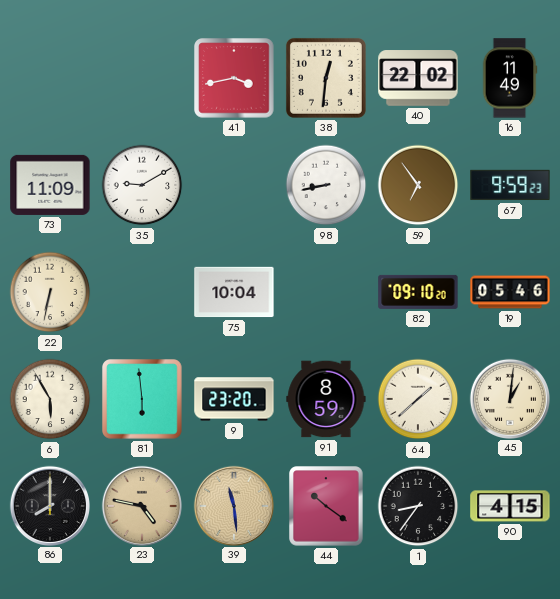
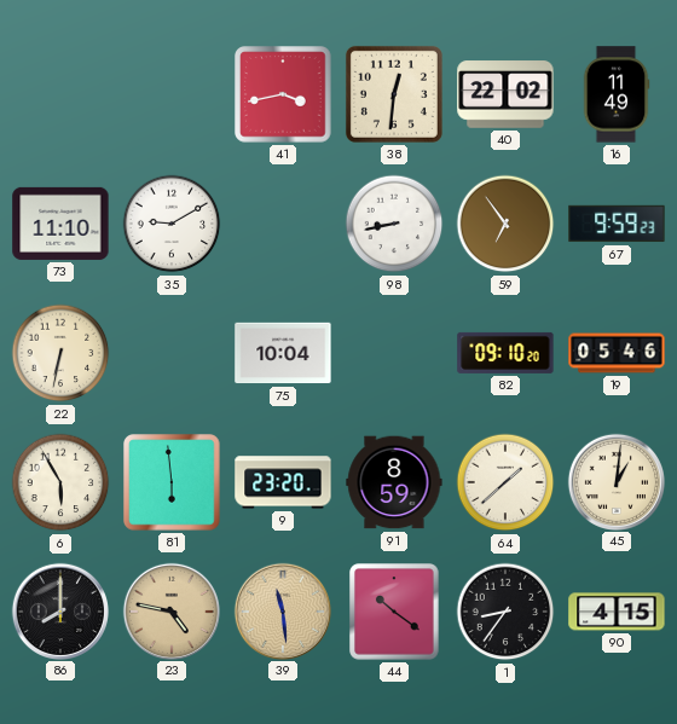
73: 11:09 -> 11:10 (60, 224)
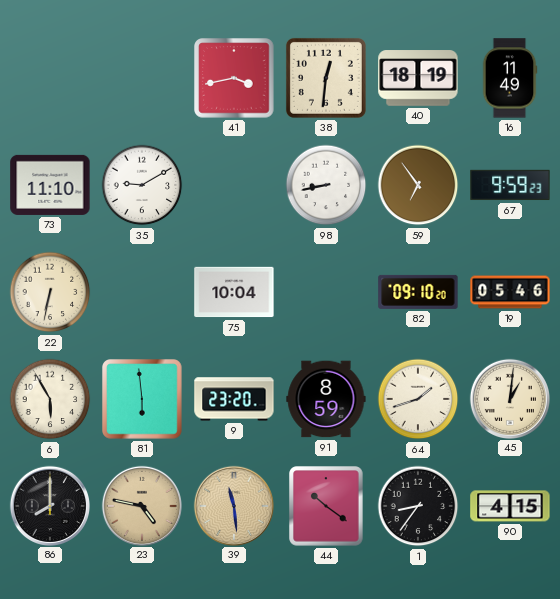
40: 22:02 -> 18:19 (418, 78)
64: 1:38 -> 1:42 (418, 399)
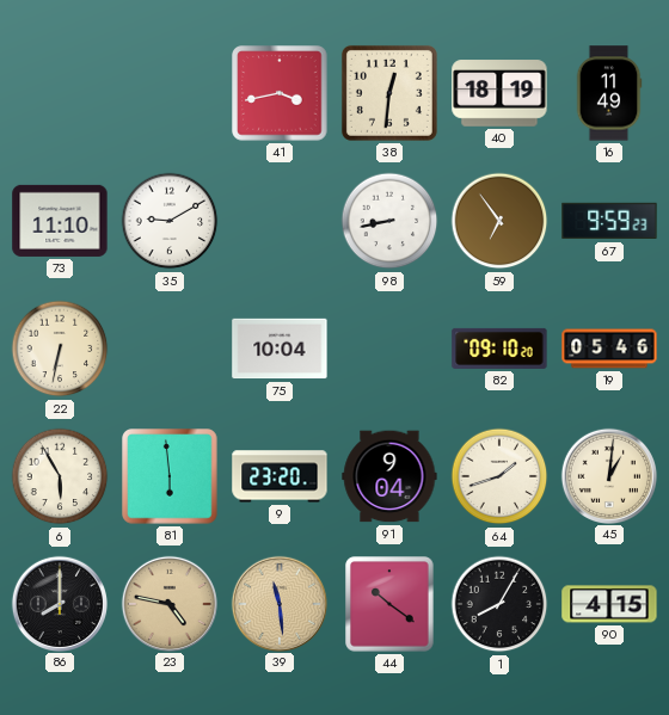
91: 8:59 -> 9:04 (389, 476)
1: 8:36 -> 8:05 (499, 604)
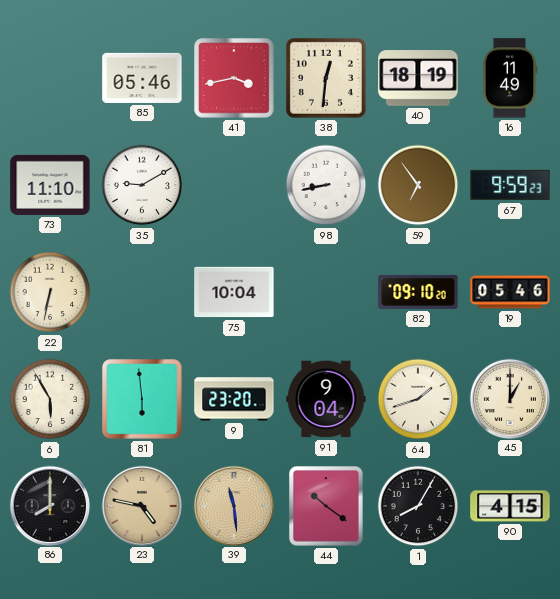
85: none -> 05:46 (142, 78)
45: 1:01 -> 1:00 (509, 398)
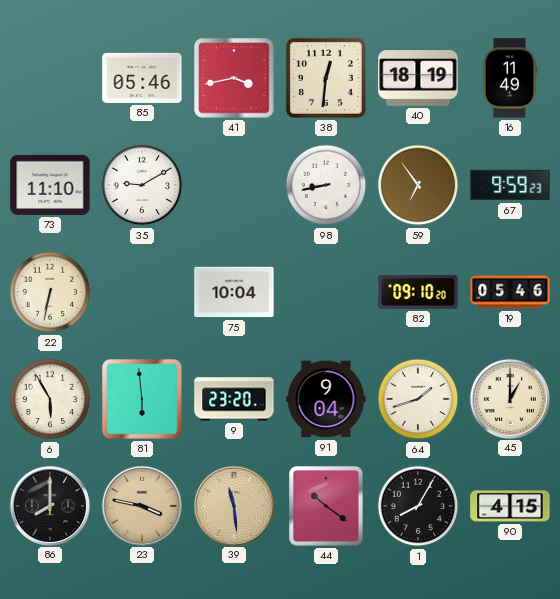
23: 4:47 -> 3:47 (141, 505)
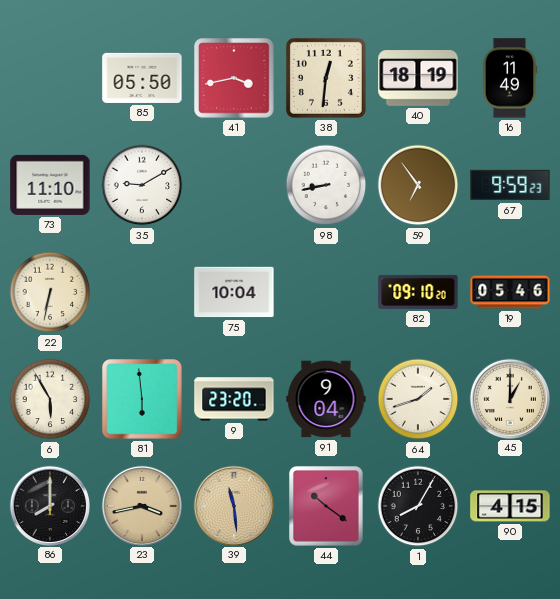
85: 05:46 -> 05:50 (142, 78)
23: 3:47 -> 3:43 (141, 505)
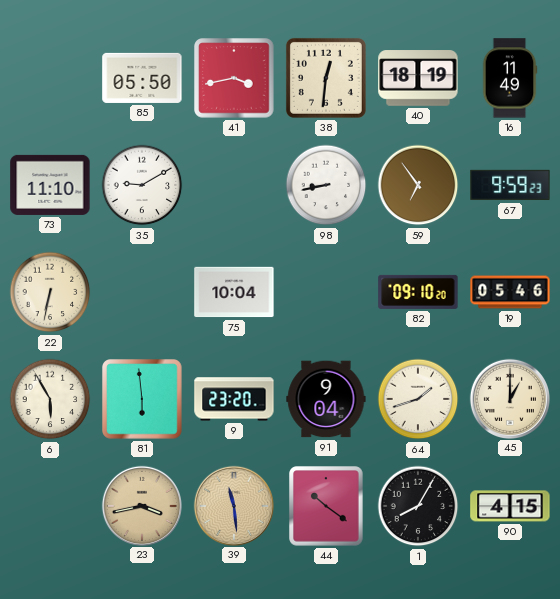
86: 8:00 -> none (49, 505)
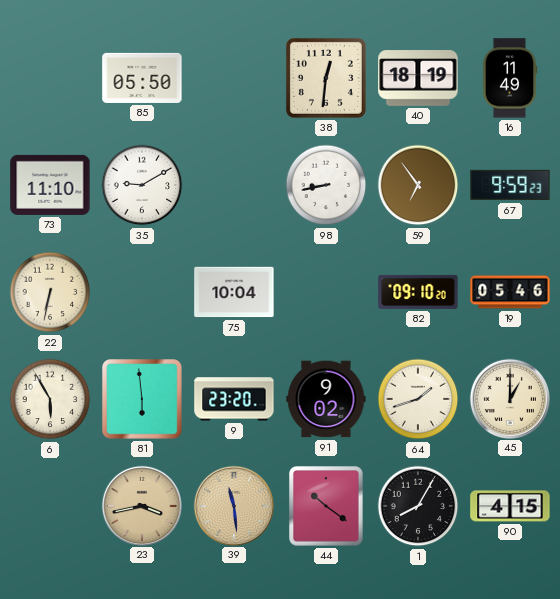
41: 3:43 -> none (234, 78)
91: 9:04 -> 9:02 (326, 399)
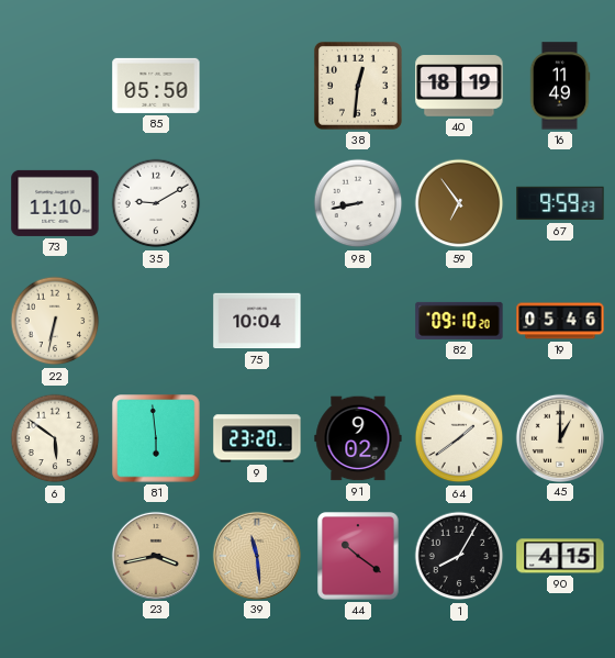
6: 5:55 -> 5:51 (55, 438)
64: 1:42 -> 1:39 (459, 438)
